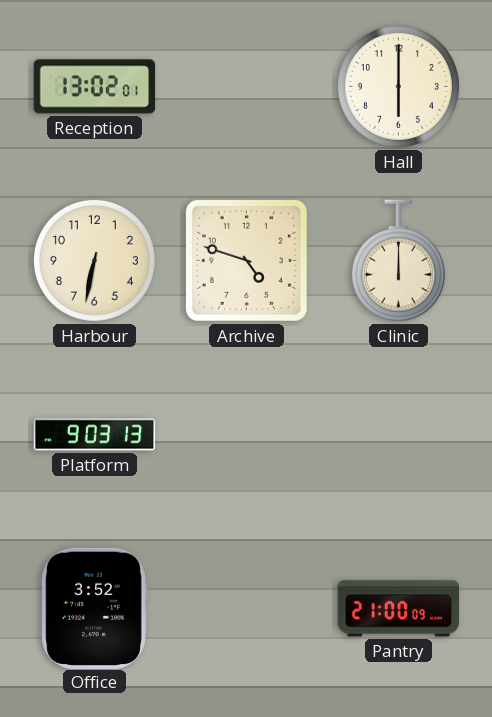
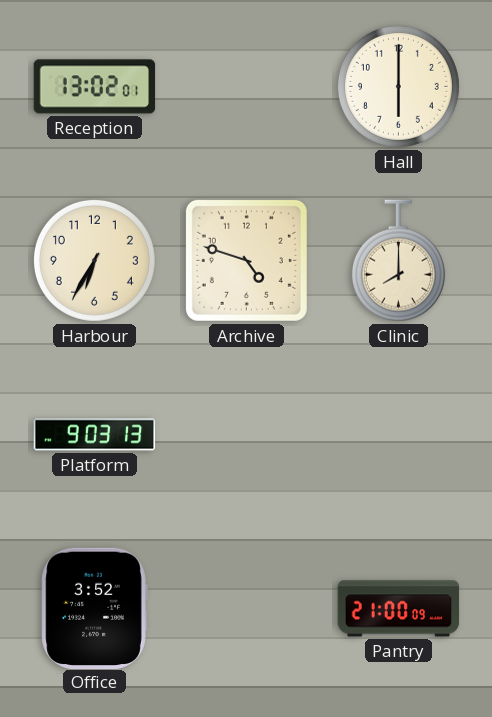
Harbour: 6:32 -> 6:35 (94, 260)
Clinic: 12:00 -> 8:00 (398, 261)
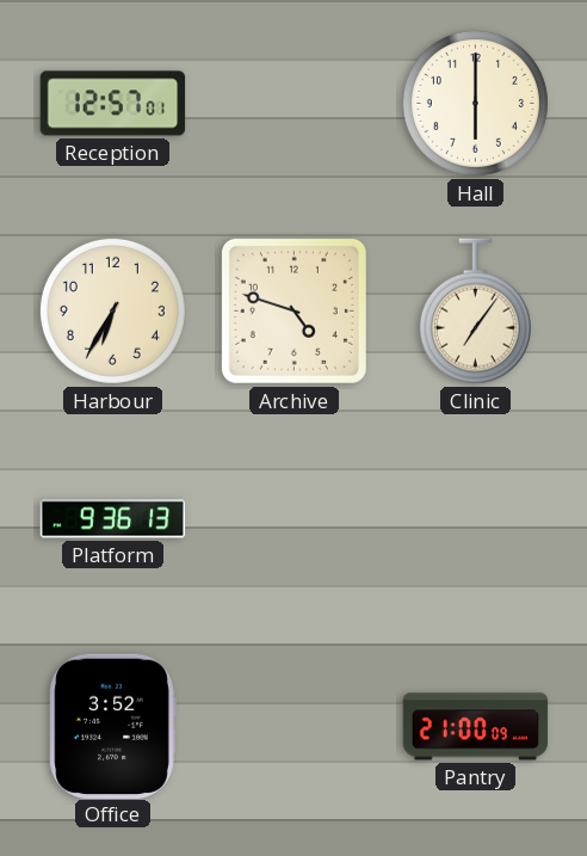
Reception: 13:02 -> 12:57 (113, 104)
Clinic: 8:00 -> 7:06 (475, 312)
Platform: 9:03 -> 9:36 (113, 519)
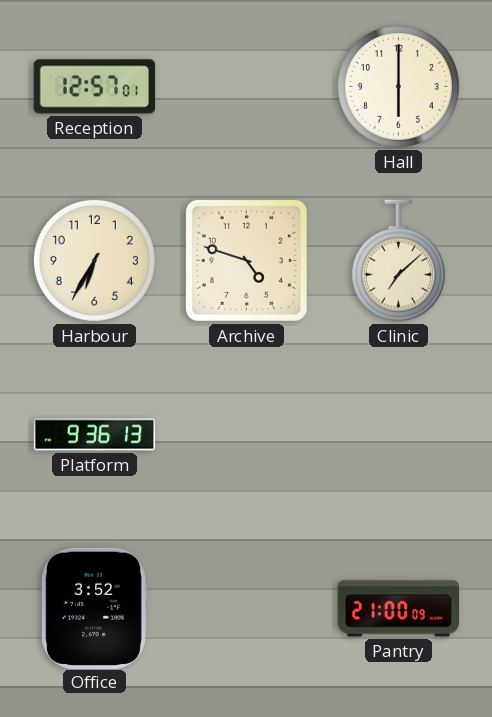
Clinic: 7:06 -> 7:08 (398, 261)
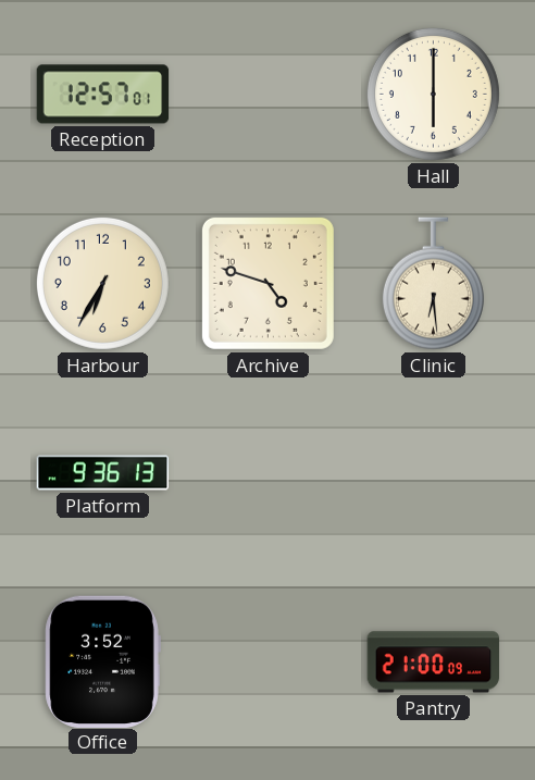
Clinic: 7:08 -> 6:29 (433, 284)
